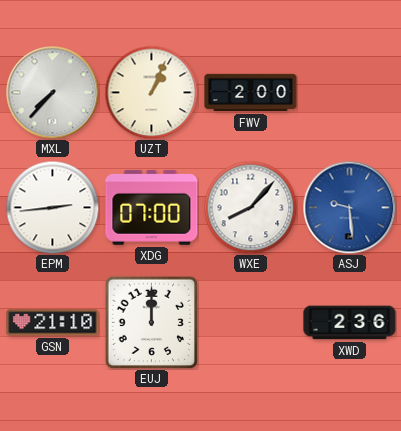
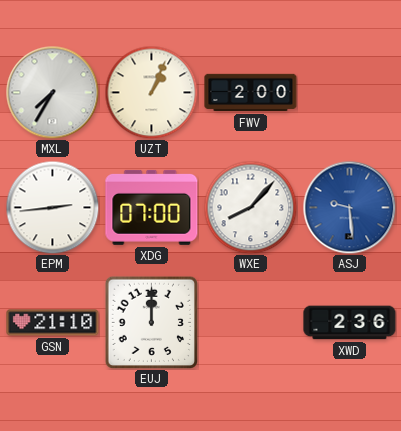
MXL: 7:37 -> 7:35 (52, 92)
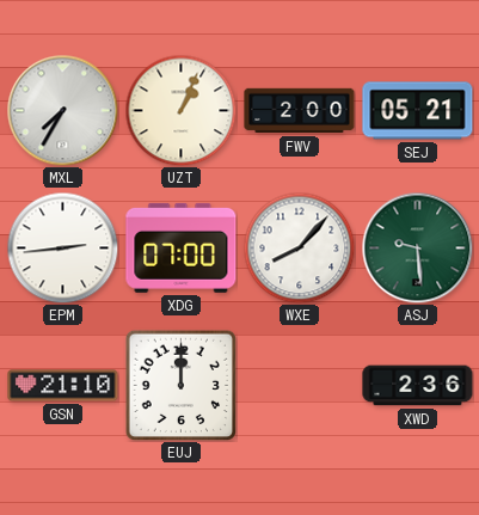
SEJ: none -> 05:21 (418, 111)
ASJ dial: blue -> green (417, 247)
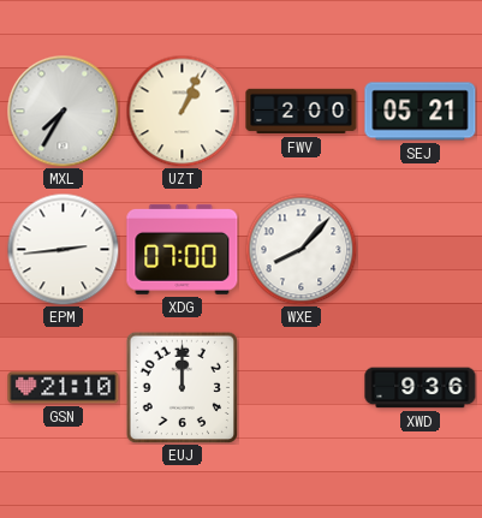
ASJ: 9:29 -> none (417, 247)
XWD: 2:36 -> 9:36 (421, 388)
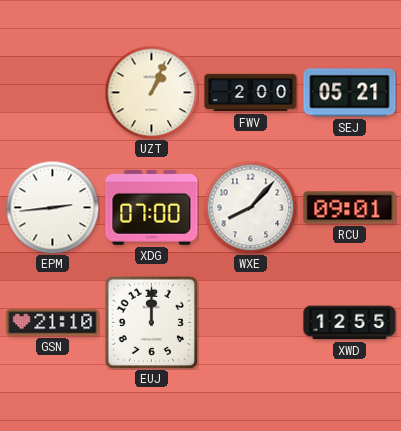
MXL: 7:35 -> none (63, 111)
RCU: none -> 09:01 (350, 208)
XWD: 9:36 -> 12:55 (350, 323)
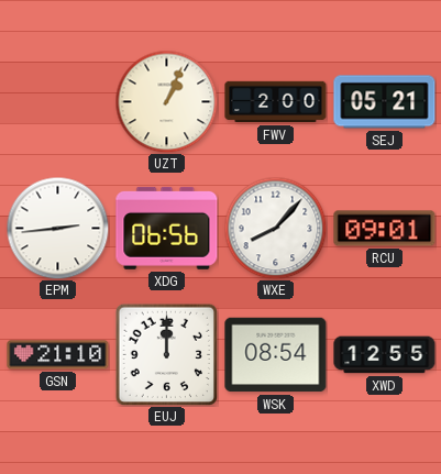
XDG: 07:00 -> 06:56 (167, 228)
WSK: none -> 08:54 (276, 355)
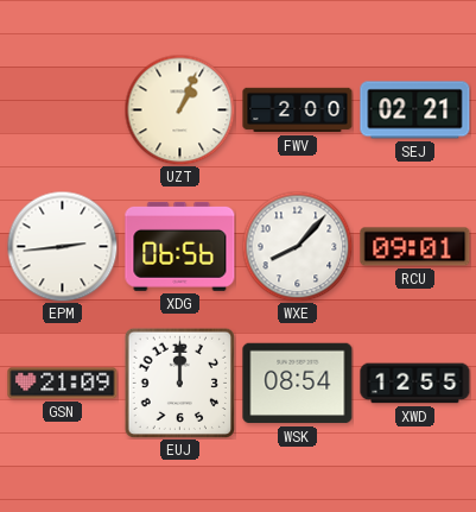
SEJ: 05:21 -> 02:21 (415, 110)
GSN: 21:10 -> 21:09 (63, 384)
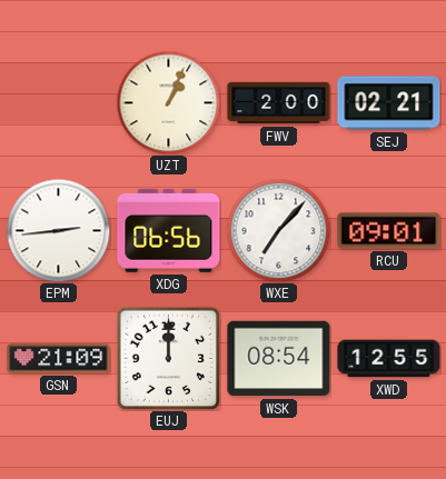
WXE: 8:07 -> 7:07 (278, 230)
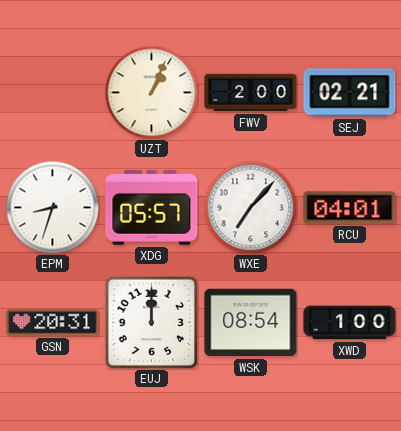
EPM: 2:44 -> 8:33 (52, 207)
XDG: 06:56 -> 05:57 (152, 207)
RCU: 09:01 -> 04:01 (350, 208)
GSN: 21:09 -> 20:31 (53, 323)
XWD: 12:55 -> 1:00 (350, 323)
